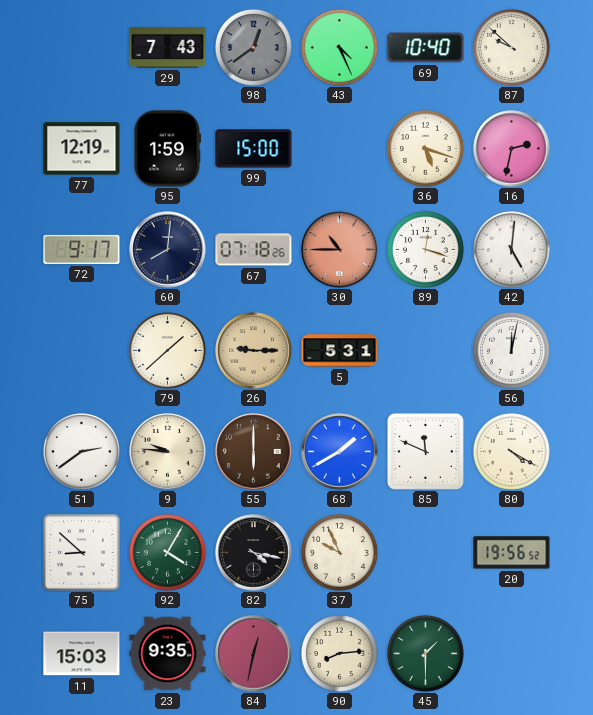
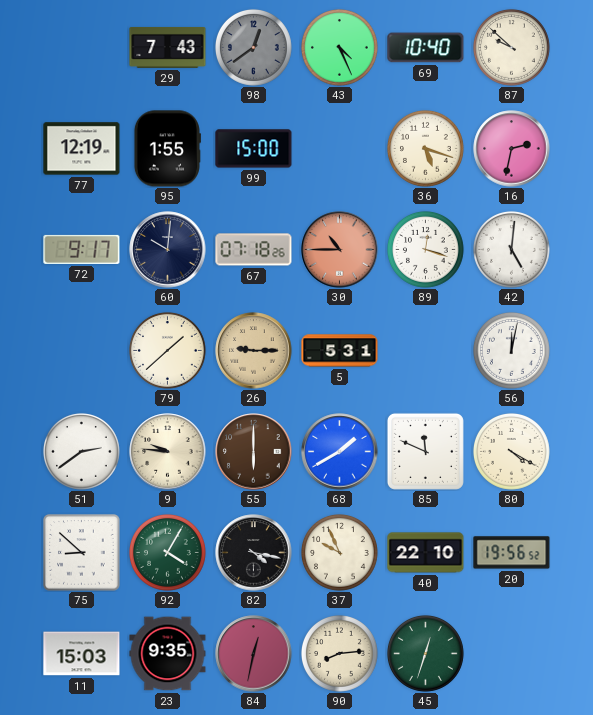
95: 1:59 -> 1:55 (167, 149)
60: 8:01 -> 10:01 (168, 250)
40: none -> 22:10 (426, 553)
45: 1:30 -> 12:33 (426, 654)
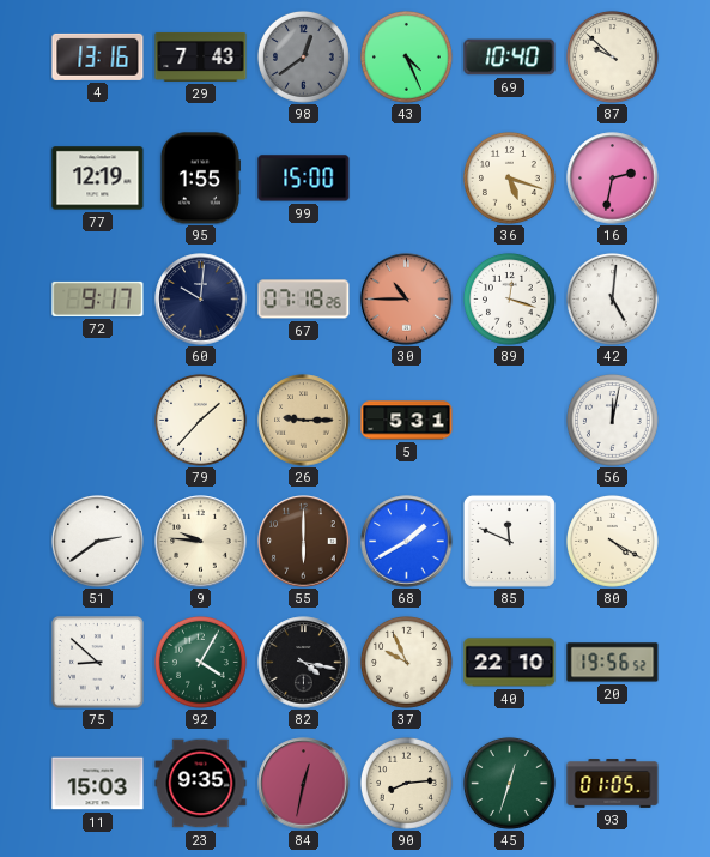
4: none -> 13:16 (98, 56)
79: 1:38 -> 1:37 (201, 421)
93: none -> 01:05 (613, 784)
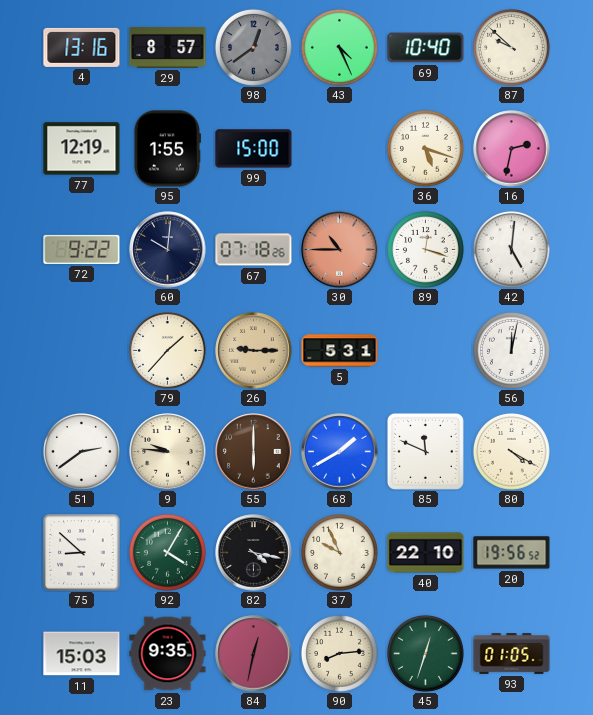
29: 7:43 -> 8:57 (168, 47)
72: 9:17 -> 9:22 (82, 249)
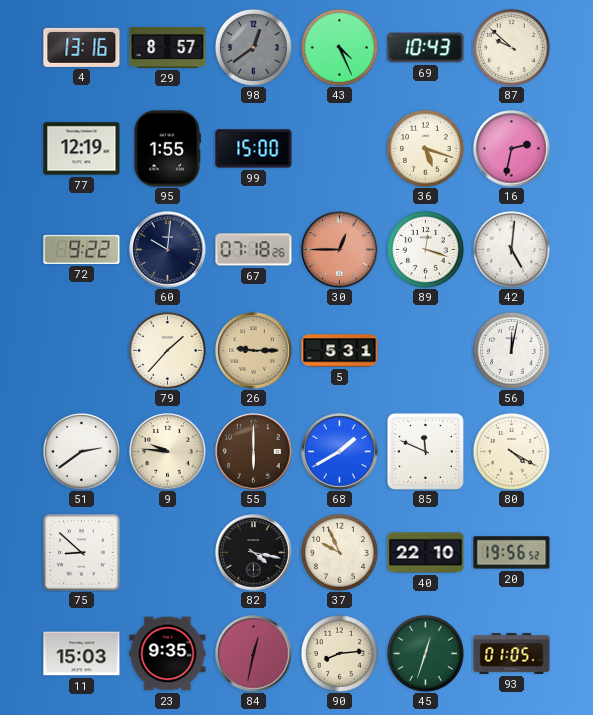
69: 10:40 -> 10:43 (426, 48)
30: 10:45 -> 12:45 (340, 250)
92: 4:05 -> none (168, 553)
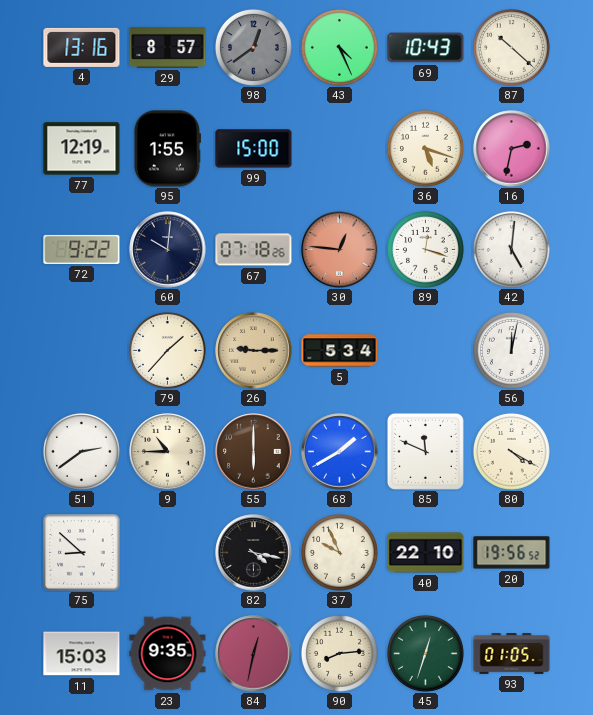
87: 9:52 -> 10:22 (512, 48)
30: 12:45 -> 12:46 (340, 250)
5: 5:31 -> 5:34 (340, 351)
9: 9:46 -> 10:45 (168, 452)
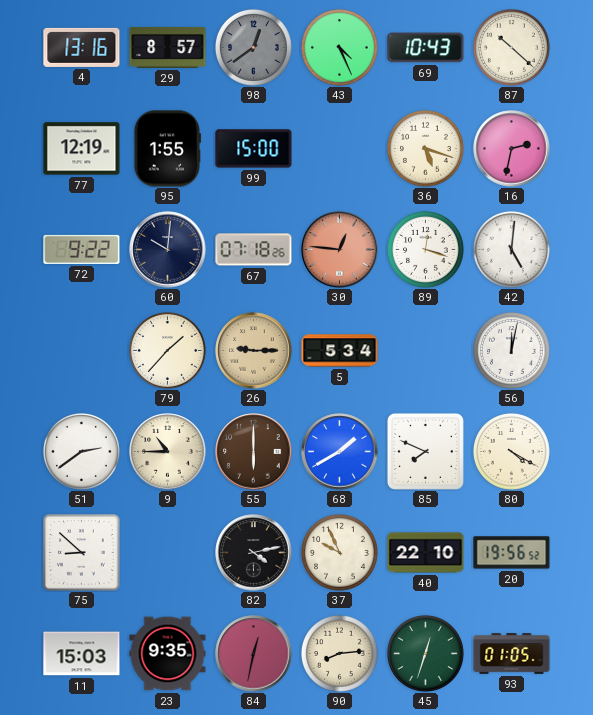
85: 11:49 -> 7:49 (425, 451)
82: 4:17 -> 4:13 (254, 553)
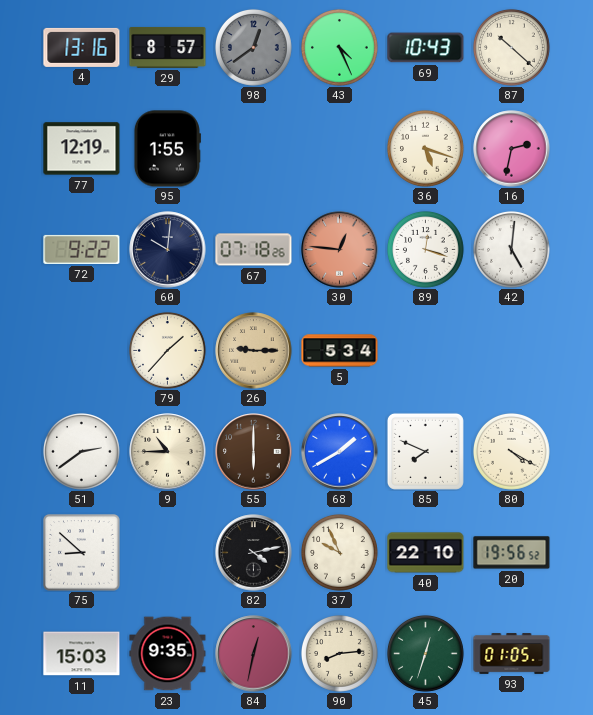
99: 15:00 -> none (254, 149)
56: 12:02 -> none (512, 351)
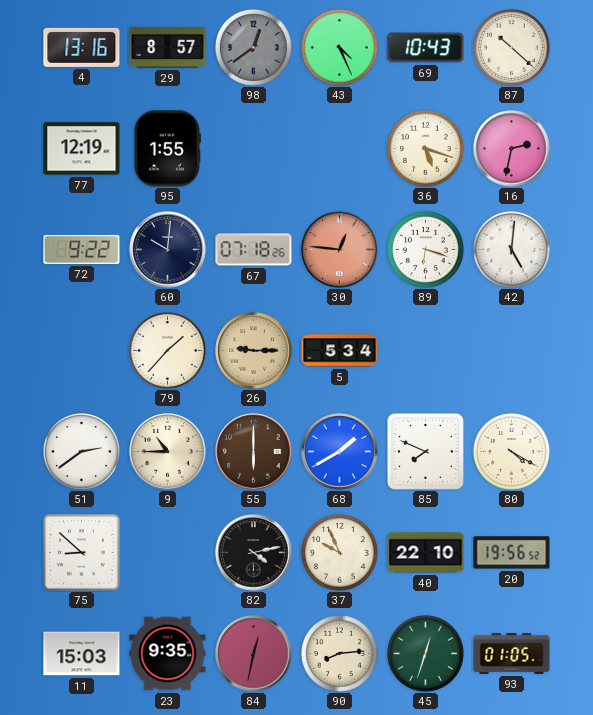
89: 12:18 -> 6:18 (426, 250)
